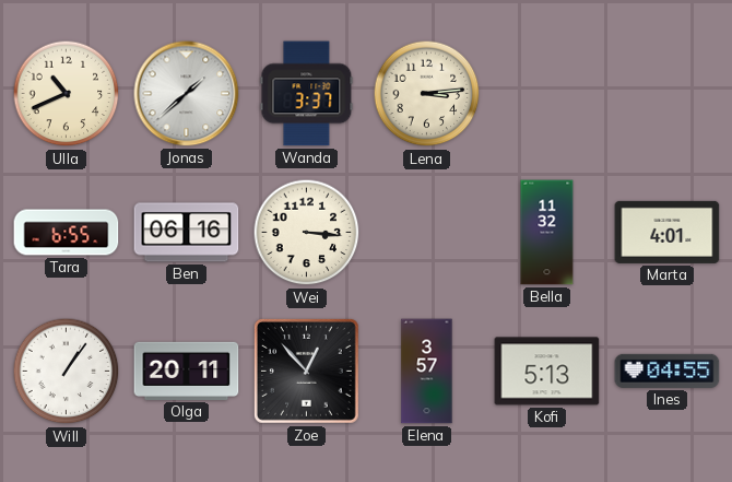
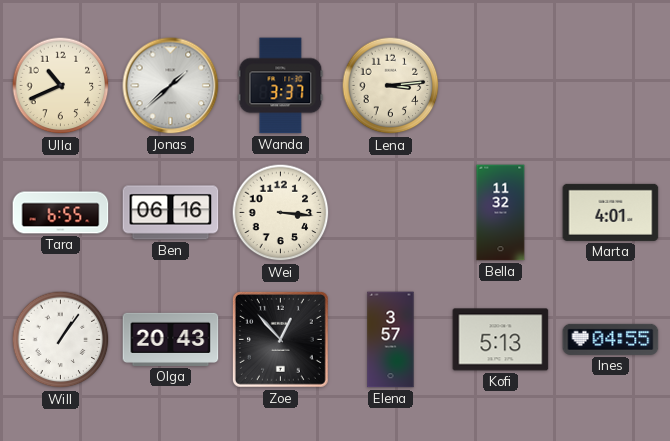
Olga: 20:11 -> 20:43 (171, 339)
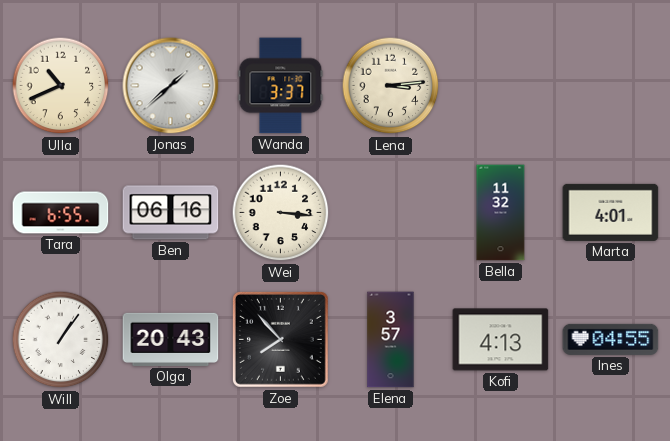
Zoe: 12:53 -> 7:53 (280, 339)
Kofi: 5:13 -> 4:13 (501, 340)
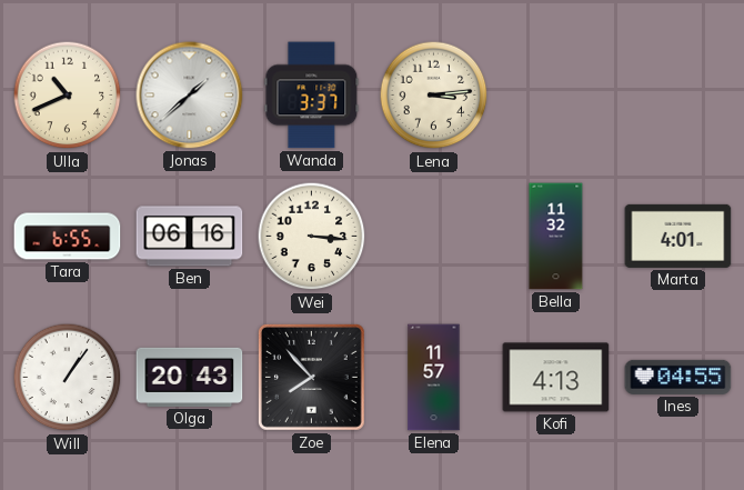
Elena: 3:57 -> 11:57 (434, 378)
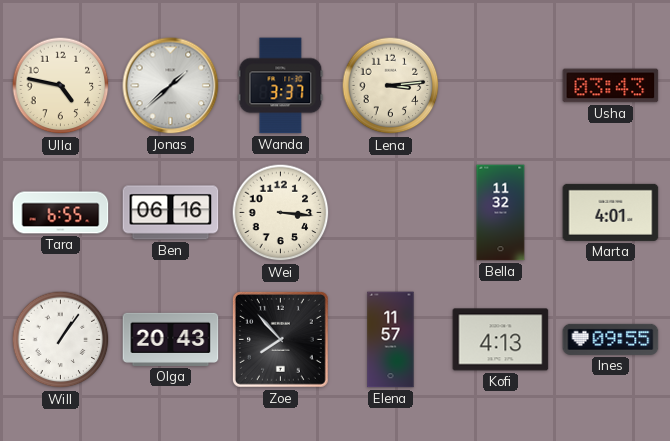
Ulla: 10:41 -> 4:47 (61, 86)
Usha: none -> 03:43 (611, 86)
Ines: 04:55 -> 09:55 (611, 339)
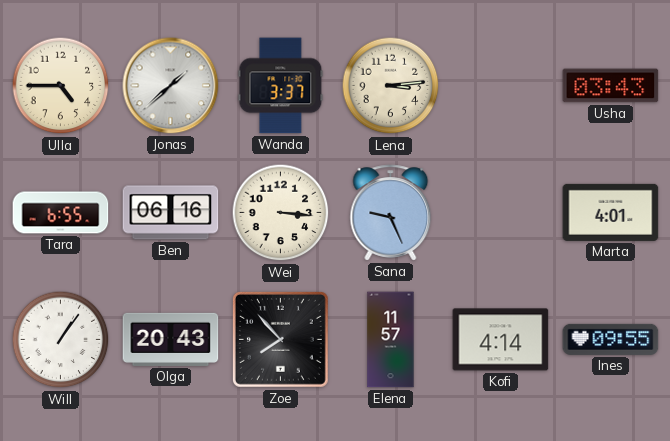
Ulla: 4:47 -> 4:45 (61, 86)
Sana: none -> 9:26 (391, 213)
Bella: 11:32 -> none (501, 213)
Kofi: 4:13 -> 4:14 (501, 340)
